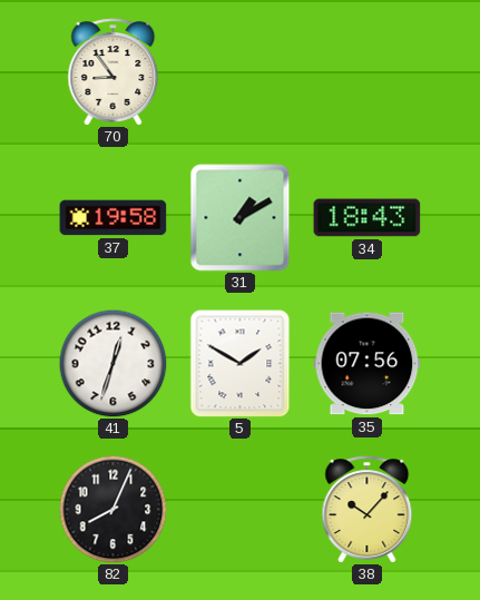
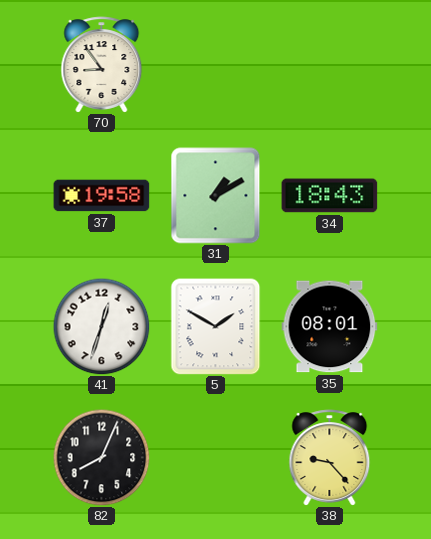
35: 07:56 -> 08:01 (330, 327)
38: 10:07 -> 9:23 (330, 458)
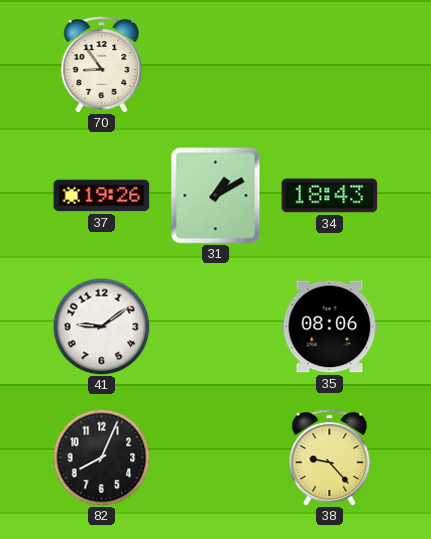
37: 19:58 -> 19:26 (102, 196)
41: 12:33 -> 9:09 (101, 326)
5: 1:50 -> none (216, 327)
35: 08:01 -> 08:06 (330, 327)
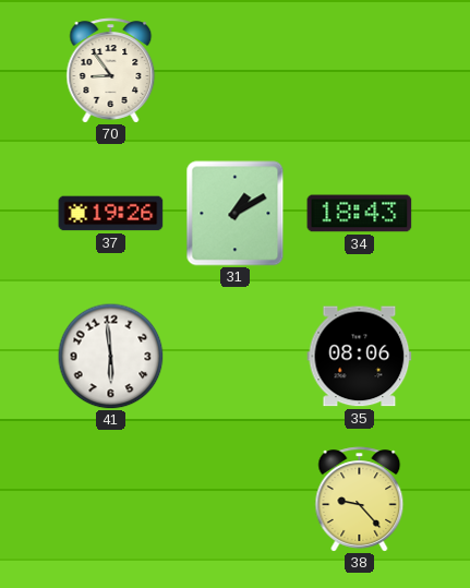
41: 9:09 -> 5:59 (110, 356)
82: 8:04 -> none (101, 457)
